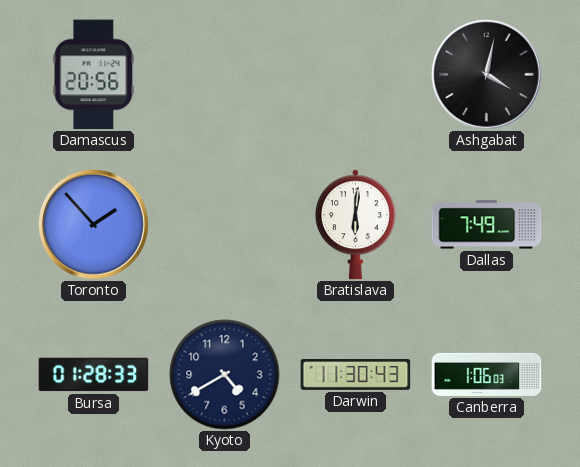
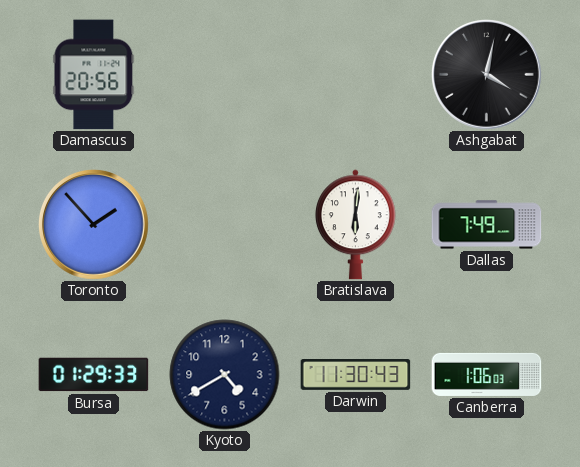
Bursa: 01:28 -> 01:29 (94, 375)
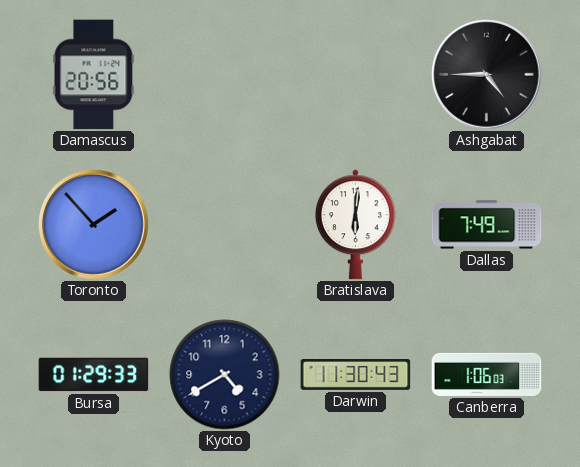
Ashgabat: 4:02 -> 4:45 (487, 75)
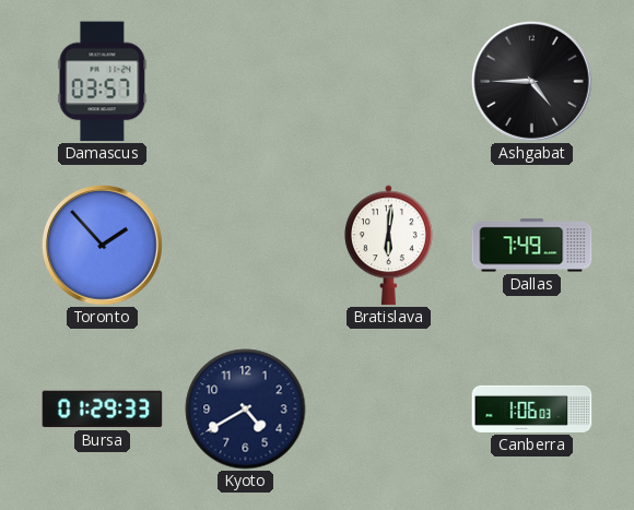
Damascus: 20:56 -> 03:57 (103, 82)
Darwin: 11:30 -> none (356, 375)
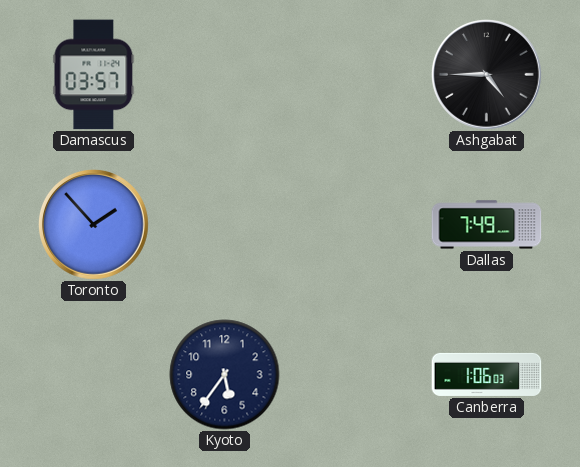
Bratislava: 6:01 -> none (388, 246)
Bursa: 01:29 -> none (103, 410)
Kyoto: 4:40 -> 5:36 (225, 375)
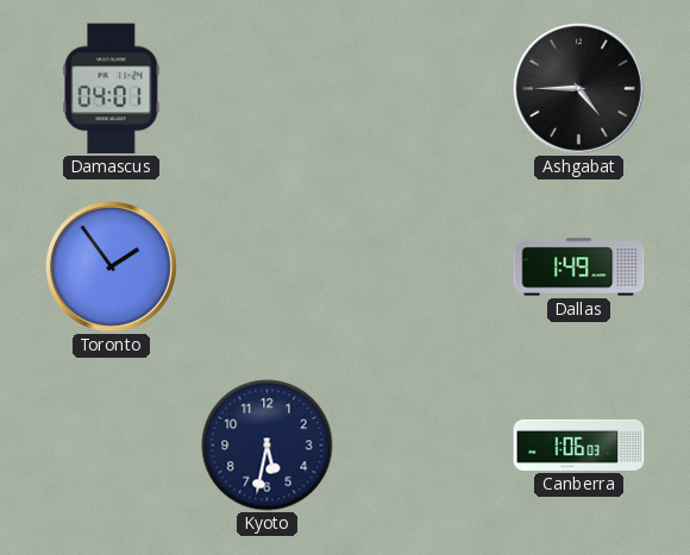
Damascus: 03:57 -> 04:01 (112, 89)
Toronto: 1:53 -> 1:54 (112, 267)
Dallas: 7:49 -> 1:49 (579, 267)
Kyoto: 5:36 -> 5:32 (268, 446)
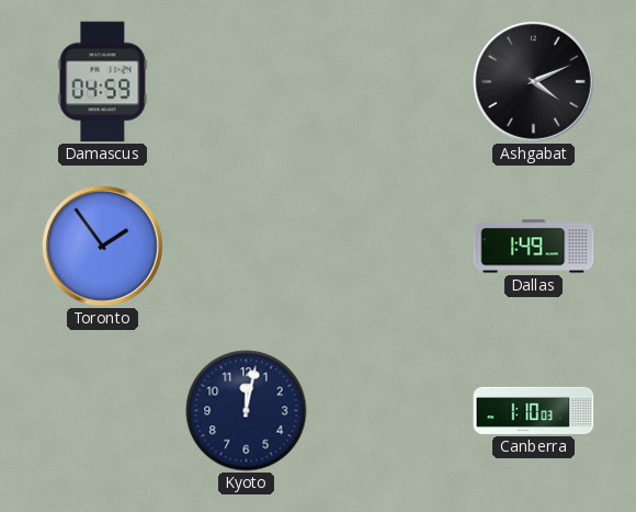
Damascus: 04:01 -> 04:59 (103, 82)
Ashgabat: 4:45 -> 4:11 (534, 82)
Kyoto: 5:32 -> 12:02 (247, 411)
Canberra: 1:06 -> 1:10 (534, 410)
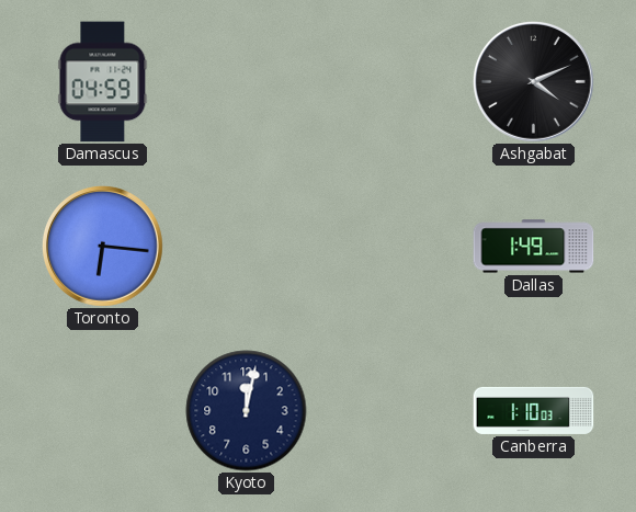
Toronto: 1:54 -> 6:16 (103, 247)
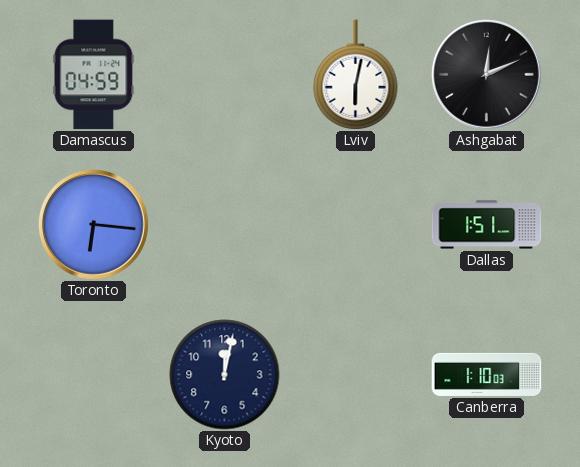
Lviv: none -> 6:02 (356, 75)
Ashgabat: 4:11 -> 12:11 (487, 75)
Dallas: 1:49 -> 1:51 (487, 225)
